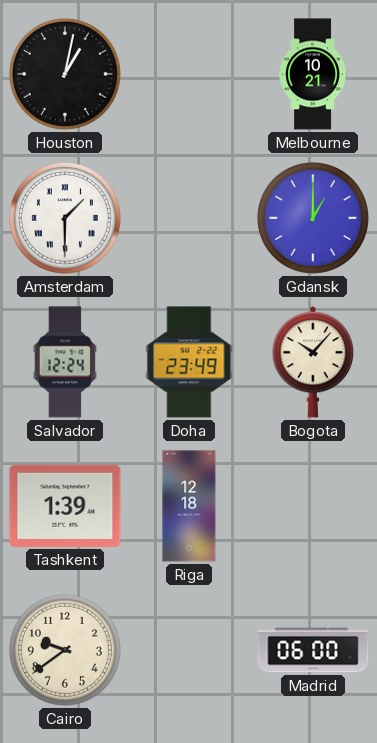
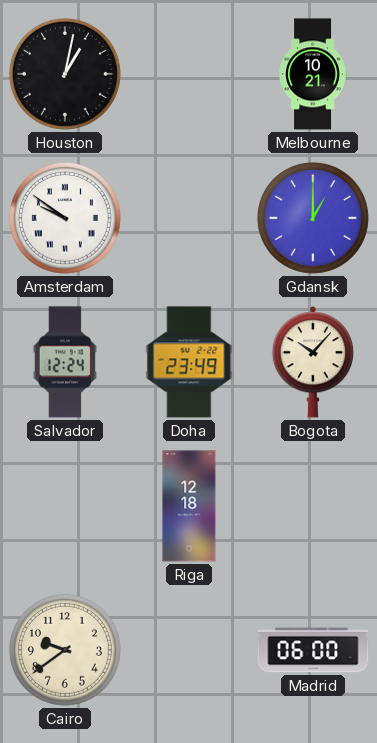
Amsterdam: 1:30 -> 9:51 (65, 218)
Tashkent: 1:39 -> none (65, 506)
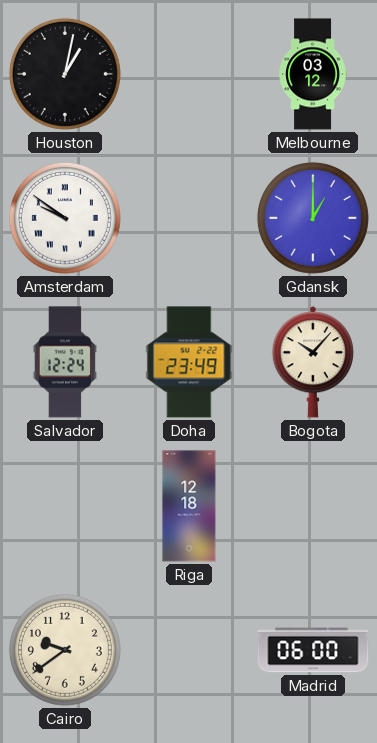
Melbourne: 10:21 -> 03:12 (313, 74)
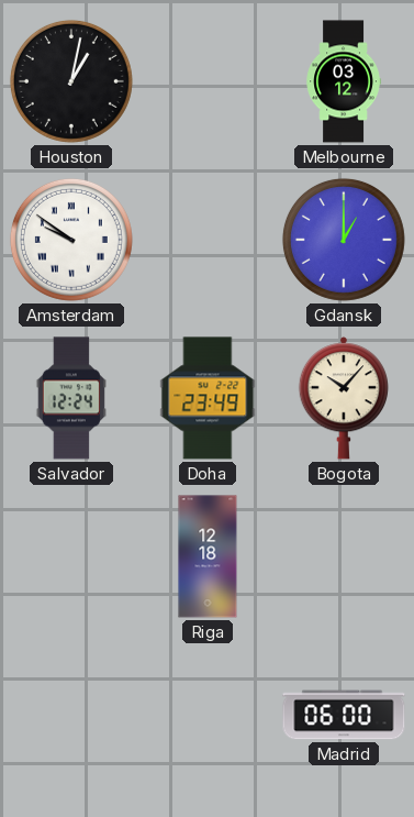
Cairo: 9:39 -> none (65, 650)
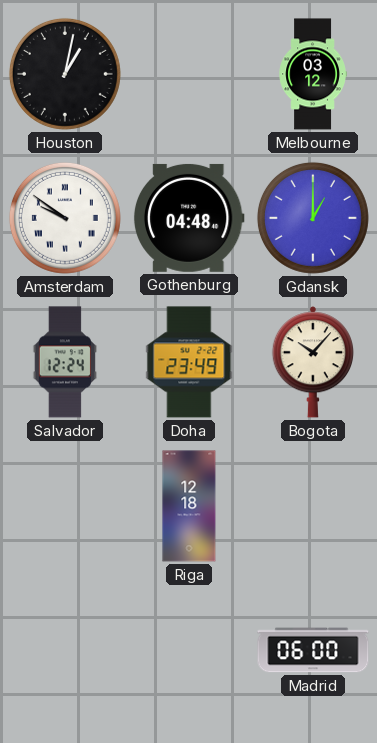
Gothenburg: none -> 04:48 (189, 218)
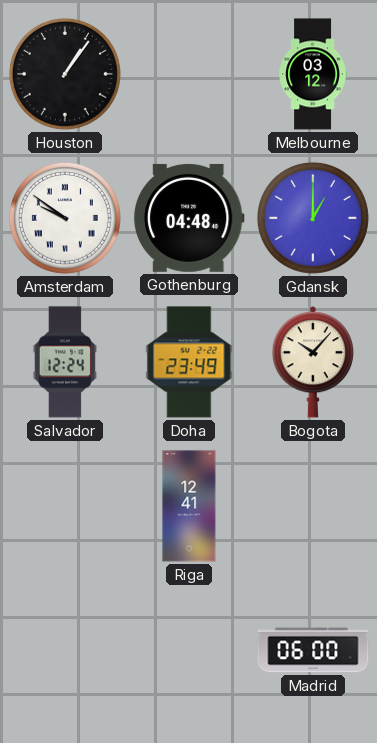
Houston: 1:02 -> 1:06 (65, 74)
Riga: 12:18 -> 12:41 (189, 506)
